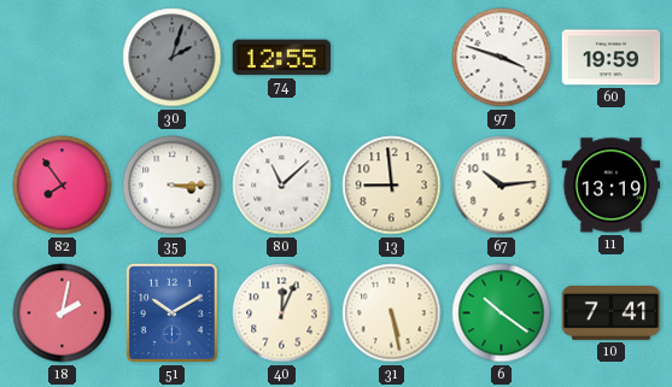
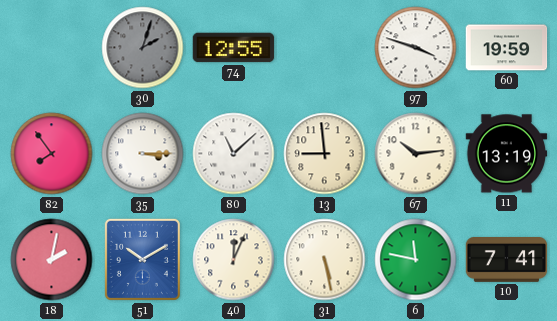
6: 10:21 -> 11:47 (416, 260)
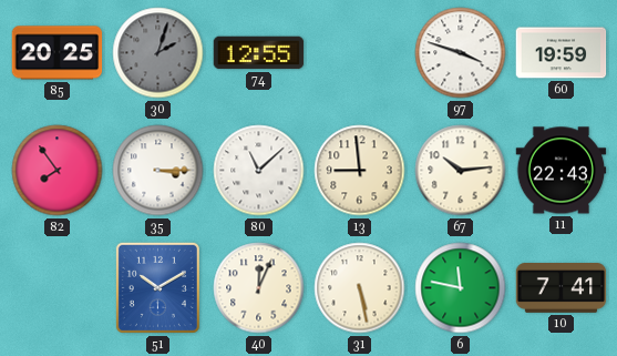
85: none -> 20:25 (58, 53)
11: 13:19 -> 22:43 (562, 171)
18: 2:02 -> none (52, 260)
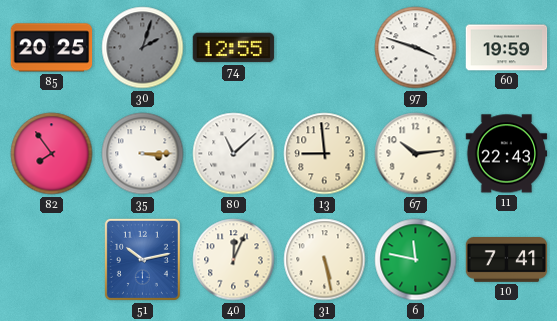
51: 10:10 -> 10:13 (142, 259)
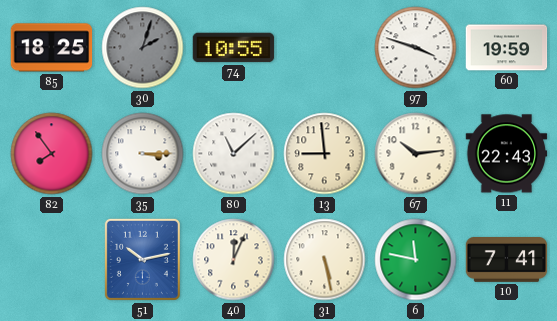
85: 20:25 -> 18:25 (52, 48)
74: 12:55 -> 10:55 (234, 48)
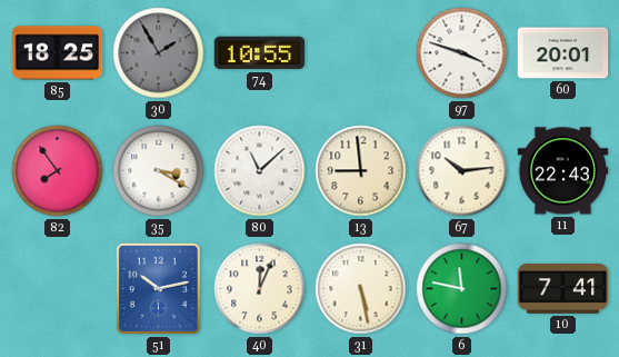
30: 2:03 -> 1:55 (159, 53)
60: 19:59 -> 20:01 (563, 53)
35: 3:15 -> 3:20 (159, 171)
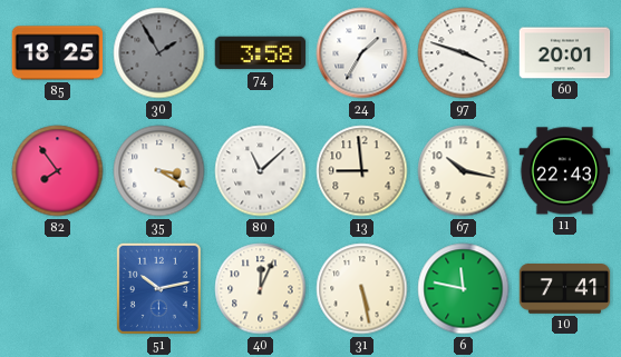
74: 10:55 -> 3:58 (261, 53)
24: none -> 1:35 (362, 53)
67: 10:14 -> 10:17 (464, 171)
